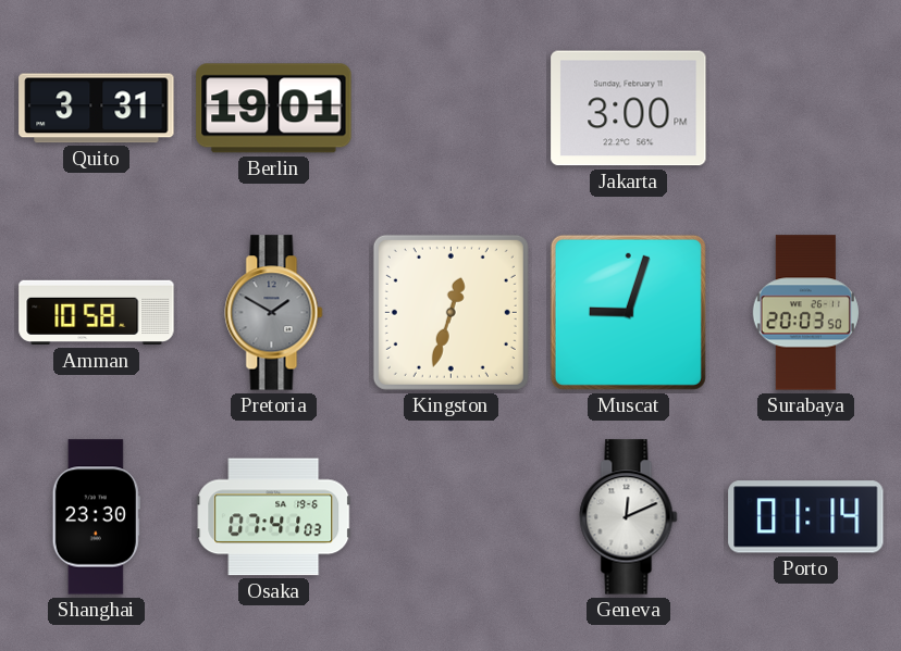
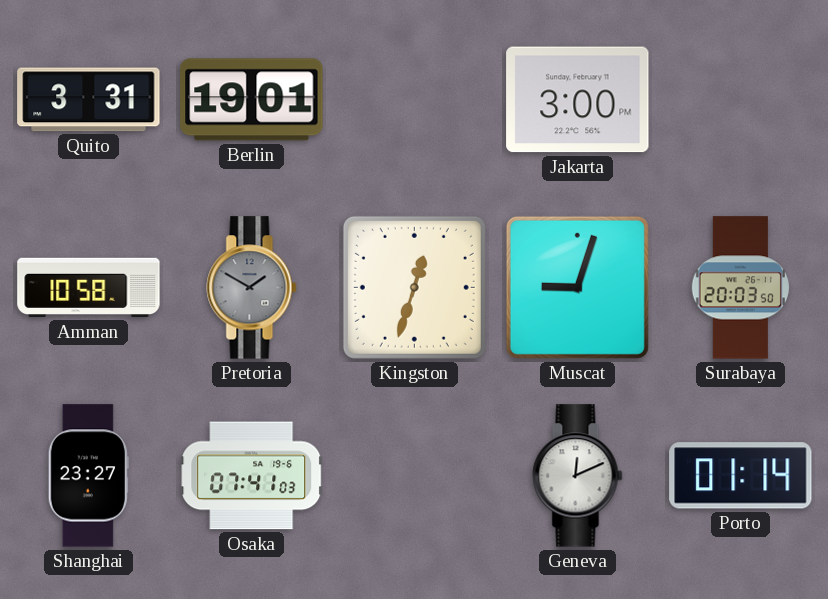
Shanghai: 23:30 -> 23:27 (88, 476)
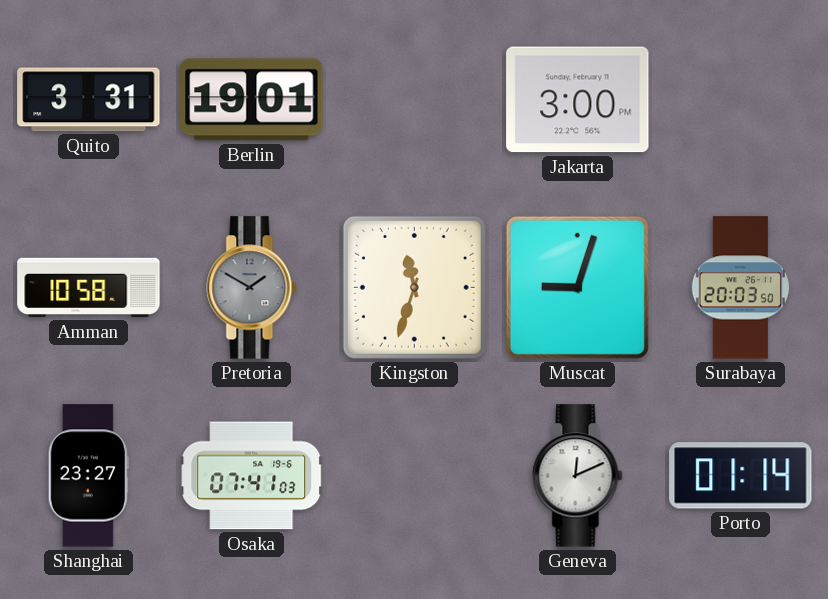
Kingston: 12:33 -> 11:33 (414, 287)
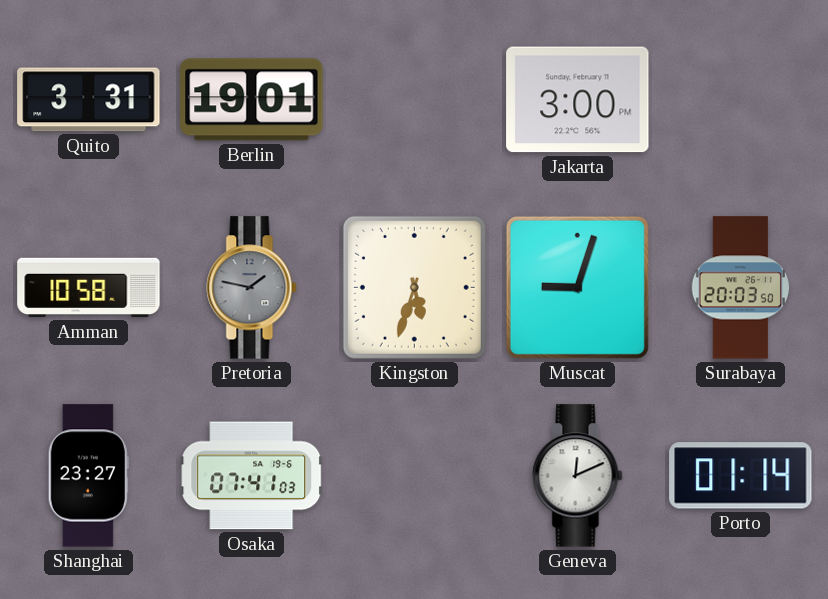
Pretoria: 1:50 -> 1:47 (252, 288)
Kingston: 11:33 -> 5:33 (414, 287)
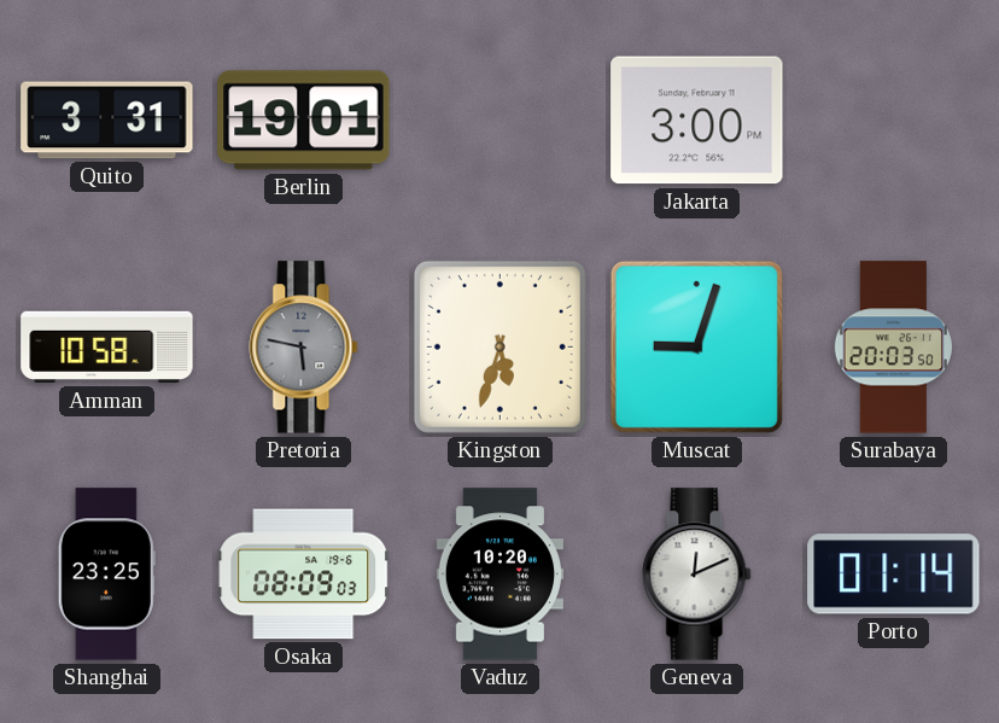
Pretoria: 1:47 -> 5:47 (304, 348)
Shanghai: 23:27 -> 23:25 (106, 575)
Osaka: 07:41 -> 08:09 (304, 575)
Vaduz: none -> 10:20 (499, 575)
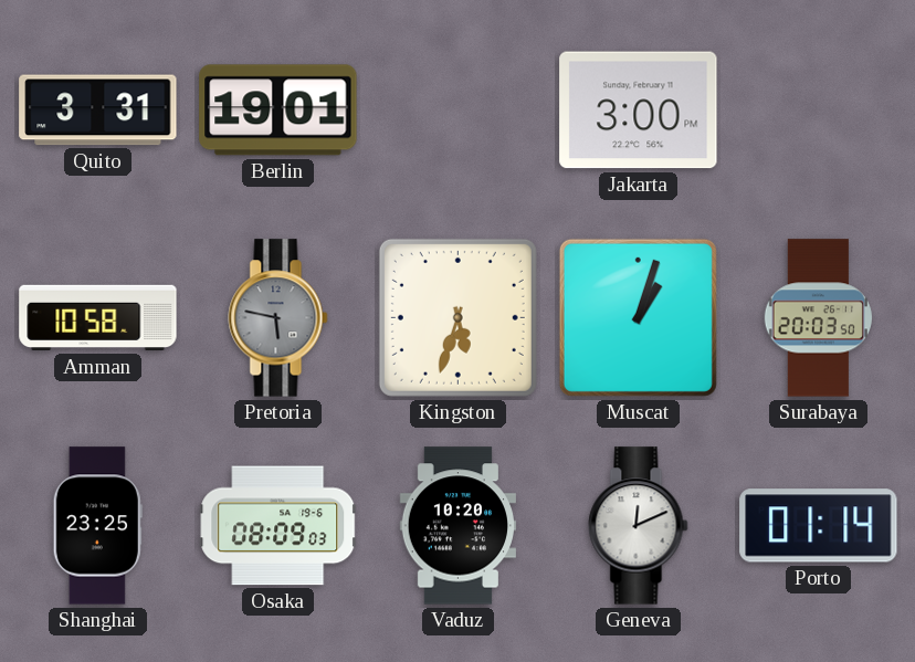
Muscat: 9:03 -> 1:03 (638, 317)
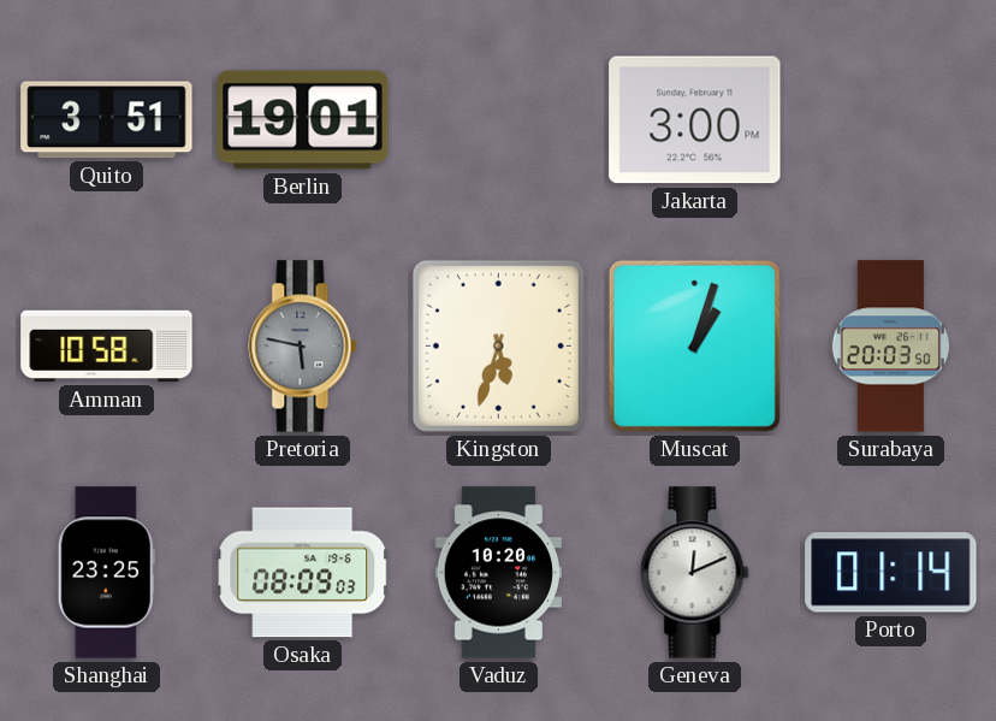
Quito: 3:31 -> 3:51 (107, 120)
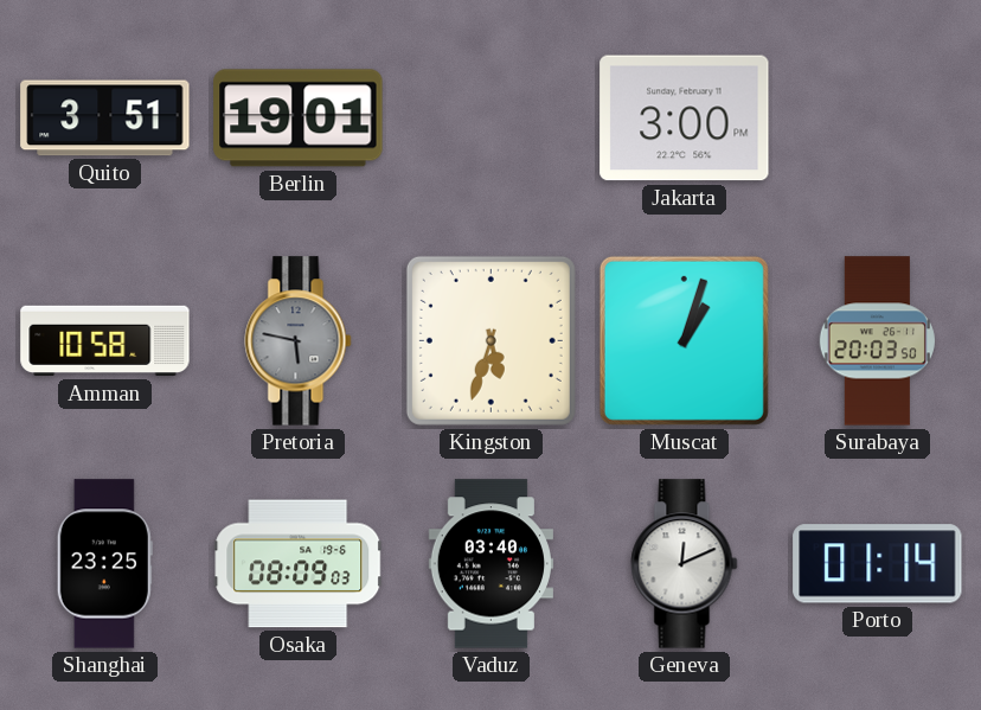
Vaduz: 10:20 -> 03:40 (490, 564)
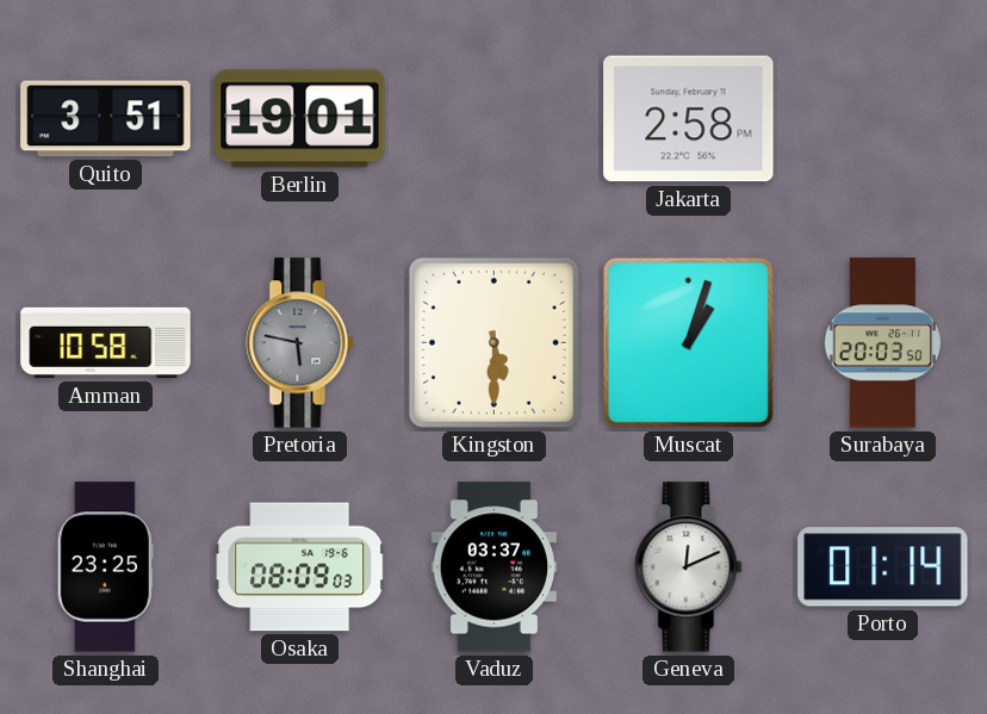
Jakarta: 3:00 -> 2:58 (689, 119)
Kingston: 5:33 -> 5:30 (493, 342)
Vaduz: 03:40 -> 03:37 (493, 567)
